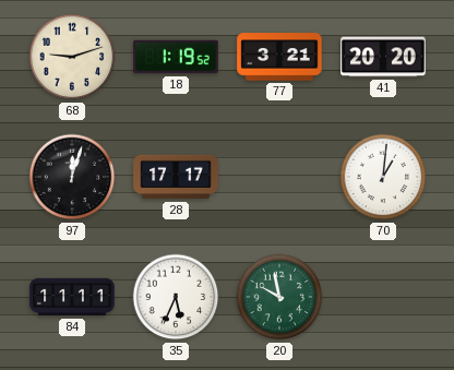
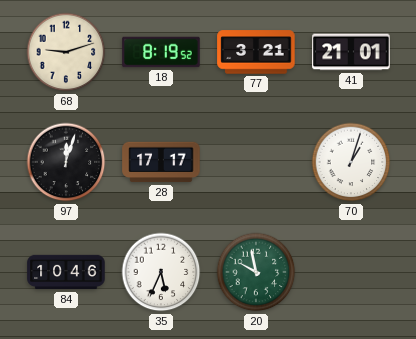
18: 1:19 -> 8:19 (161, 52)
41: 20:20 -> 21:01 (351, 52)
70: 1:01 -> 1:03 (351, 162)
84: 11:11 -> 10:46 (66, 272)
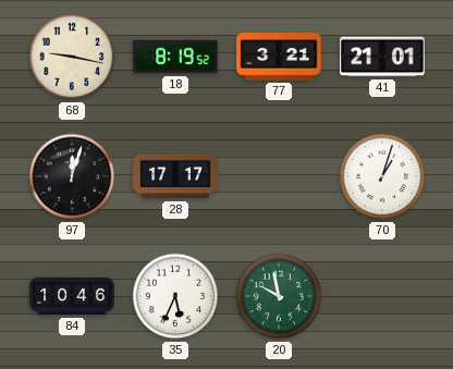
68: 9:12 -> 9:17 (72, 57)
